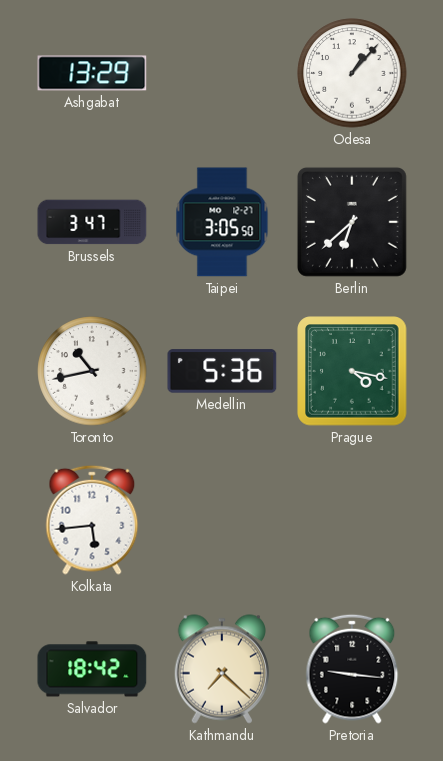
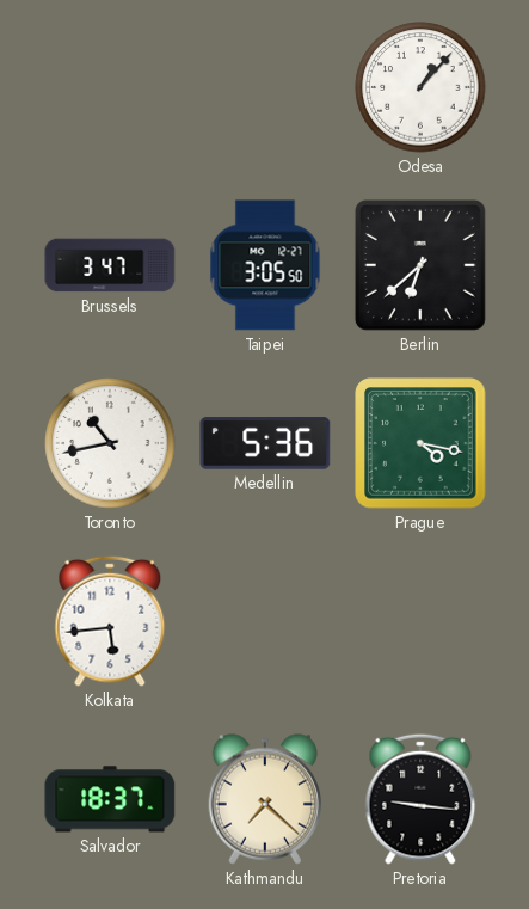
Ashgabat: 13:29 -> none (92, 73)
Salvador: 18:42 -> 18:37 (110, 799)
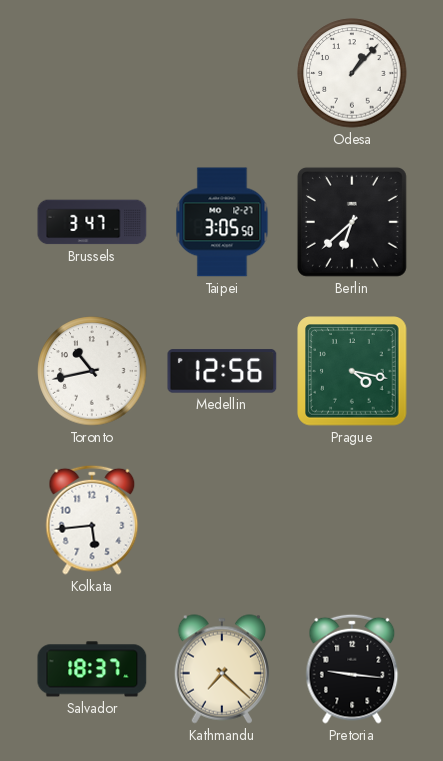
Medellin: 5:36 -> 12:56 (222, 371)
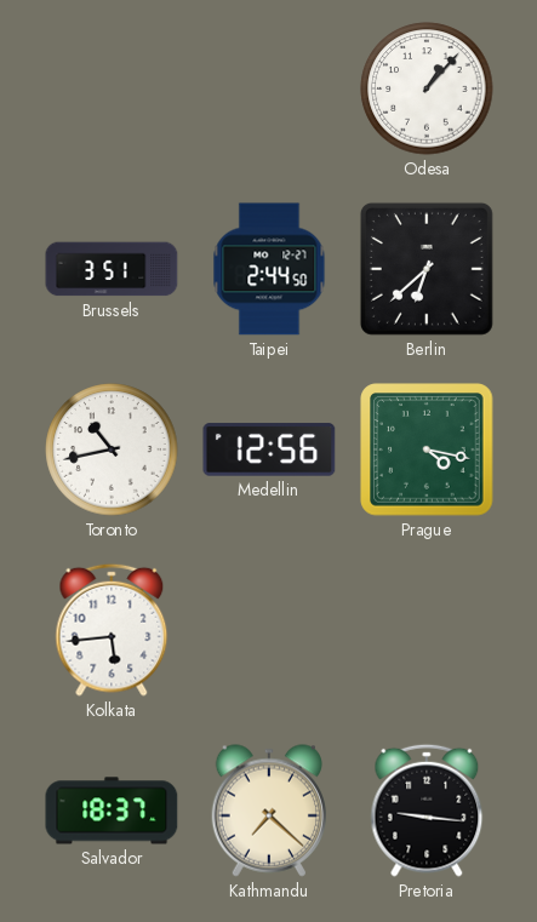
Brussels: 3:47 -> 3:51 (112, 269)
Taipei: 3:05 -> 2:44 (269, 269)
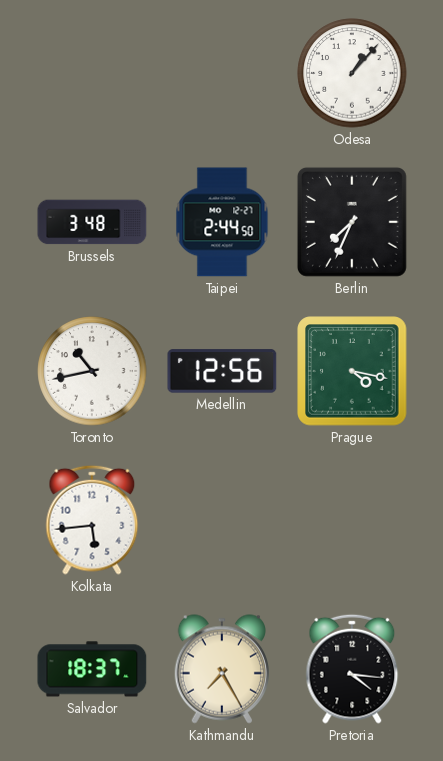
Brussels: 3:51 -> 3:48 (92, 222)
Berlin: 6:38 -> 7:34 (352, 222)
Kathmandu: 7:22 -> 7:25 (221, 669)
Pretoria: 9:16 -> 4:16 (352, 669)
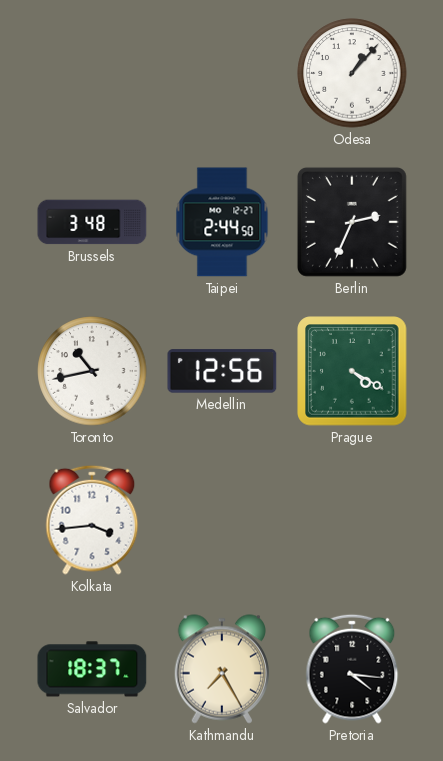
Berlin: 7:34 -> 2:34 (352, 222)
Prague: 4:17 -> 4:20 (352, 371)
Kolkata: 5:44 -> 3:44 (92, 520)
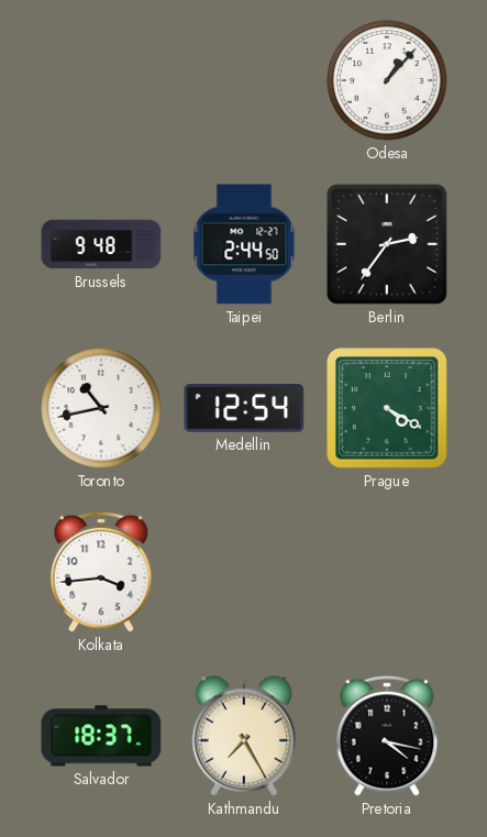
Brussels: 3:48 -> 9:48 (101, 244)
Berlin: 2:34 -> 2:36 (387, 244)
Medellin: 12:56 -> 12:54 (244, 408)
Pretoria: 4:16 -> 4:17 (387, 736)
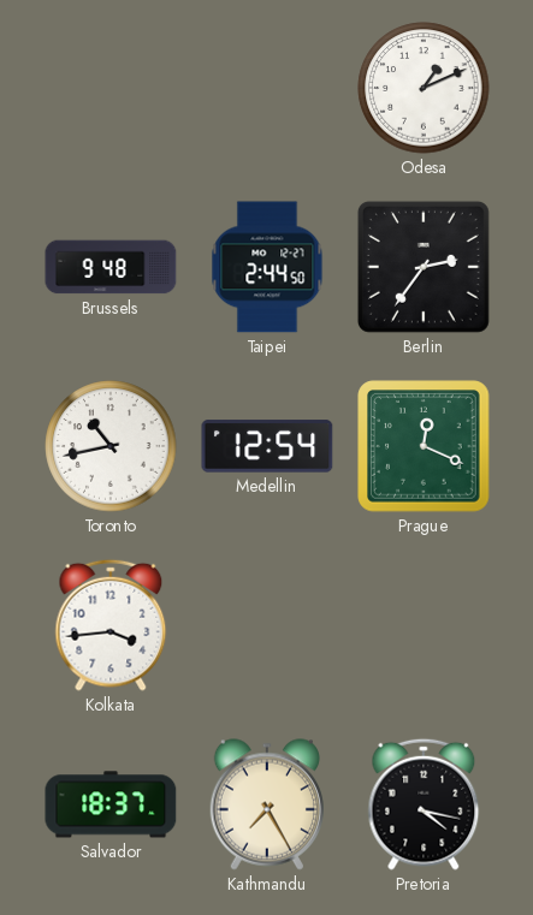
Odesa: 1:07 -> 1:11 (424, 88)
Prague: 4:20 -> 12:19 (424, 446)
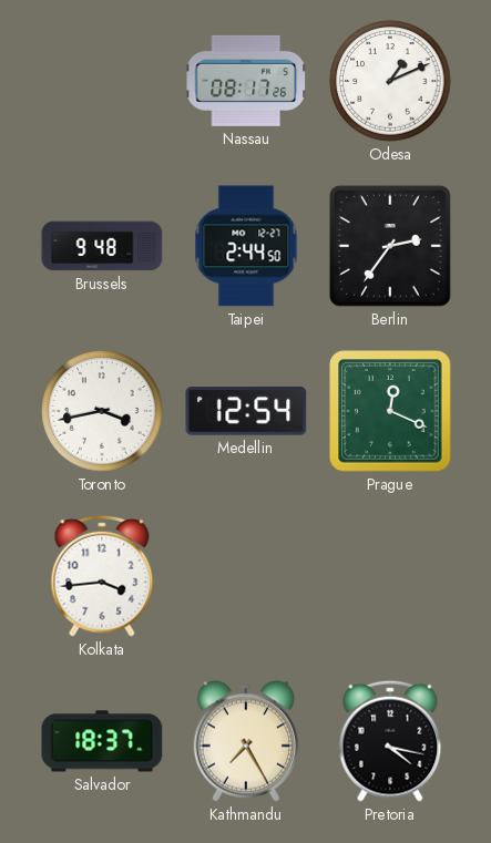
Nassau: none -> 08:17 (247, 81)
Toronto: 10:43 -> 3:43 (102, 411)
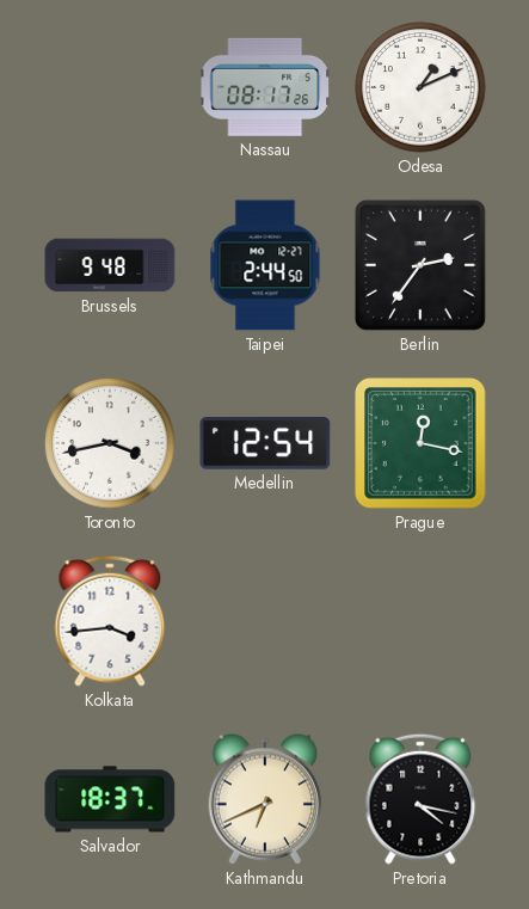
Prague: 12:19 -> 12:17 (420, 443)
Kathmandu: 7:25 -> 6:41 (264, 799)
